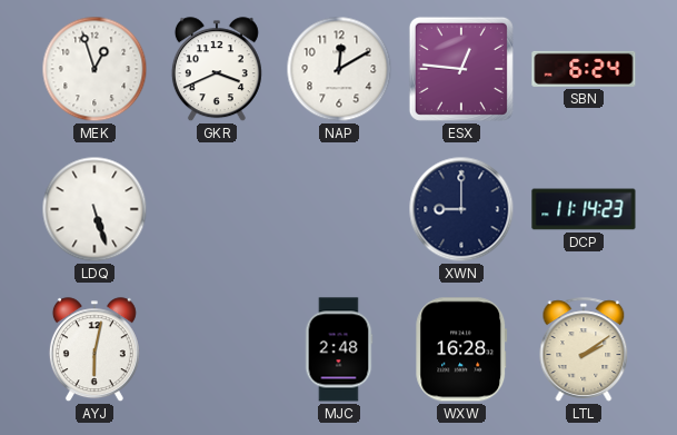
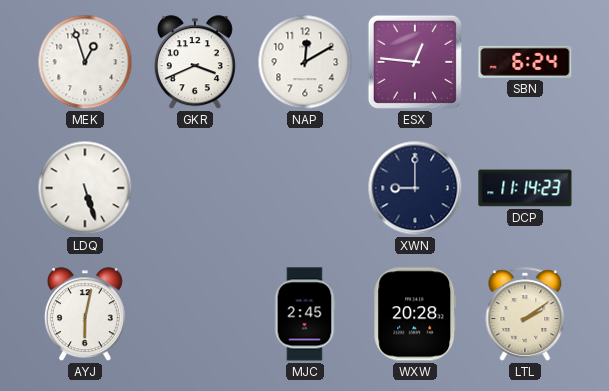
MJC: 2:48 -> 2:45 (305, 314)
WXW: 16:28 -> 20:28 (415, 314)
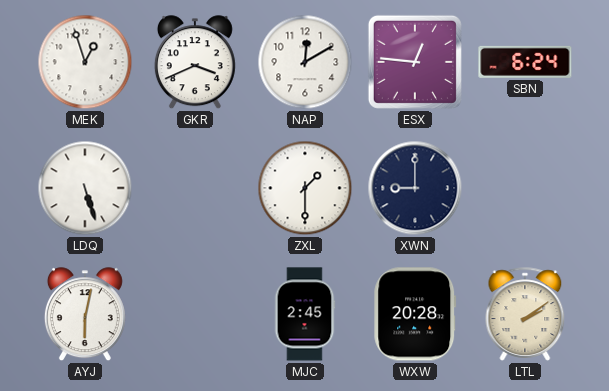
ZXL: none -> 1:30 (305, 188)
DCP: 11:14 -> none (525, 188)
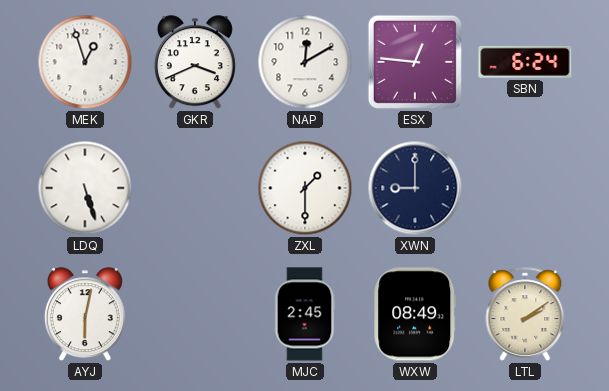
WXW: 20:28 -> 08:49 (415, 314)
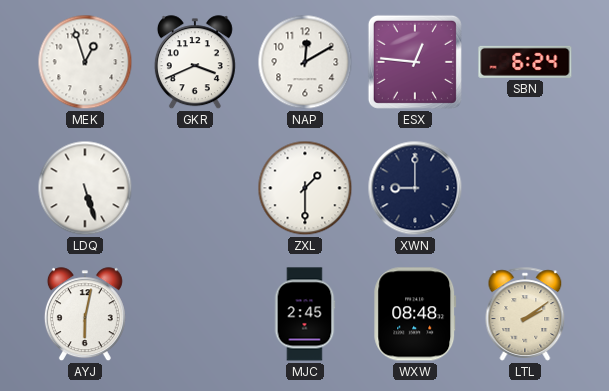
WXW: 08:49 -> 08:48 (415, 314)
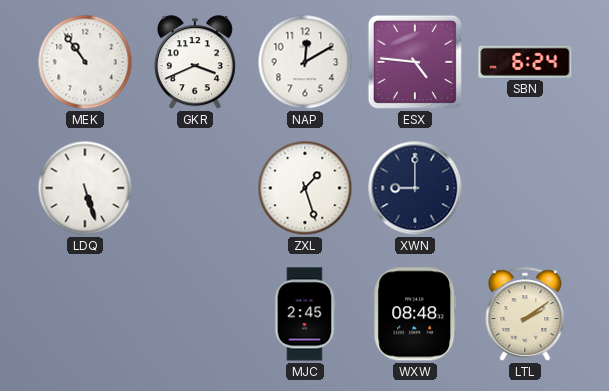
MEK: 12:57 -> 10:54 (85, 62)
ESX: 12:46 -> 4:46 (415, 62)
ZXL: 1:30 -> 1:27 (305, 188)
AYJ: 6:02 -> none (85, 315)
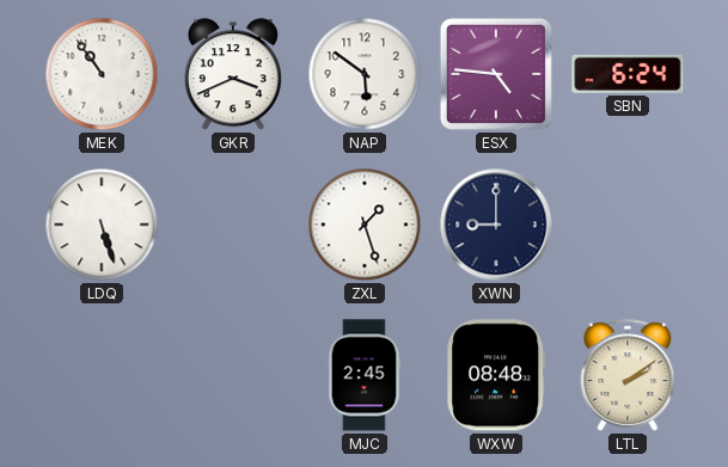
NAP: 12:10 -> 5:51 (365, 74)
